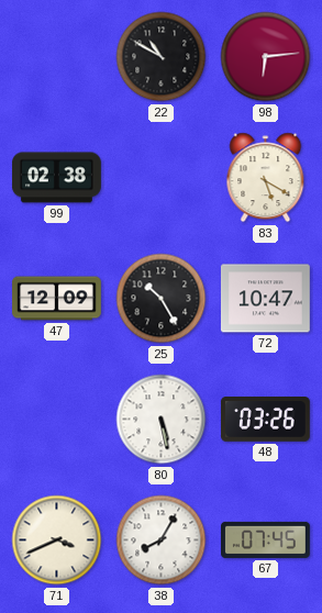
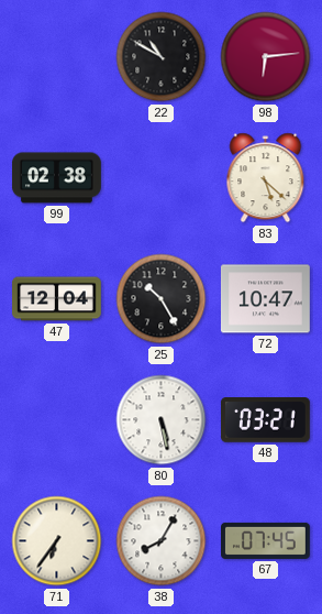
83: 5:20 -> 5:22 (266, 178)
47: 12:09 -> 12:04 (57, 299)
48: 03:26 -> 03:21 (265, 420)
71: 3:41 -> 6:36 (57, 541)
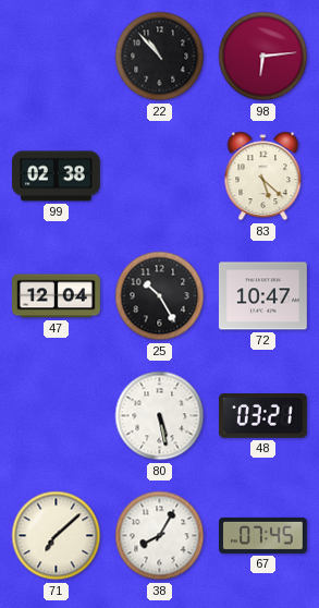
22: 10:50 -> 10:53 (160, 57)
71: 6:36 -> 7:08 (57, 536)
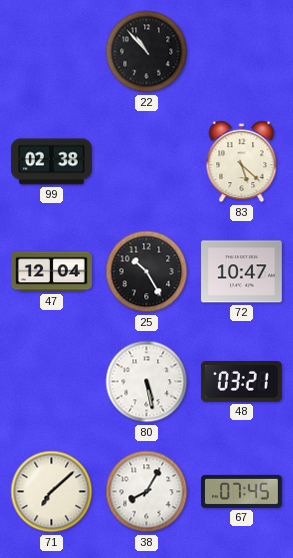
98: 6:14 -> none (263, 57)
